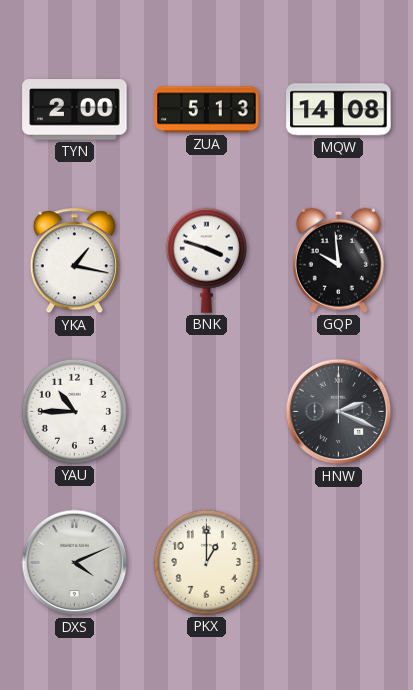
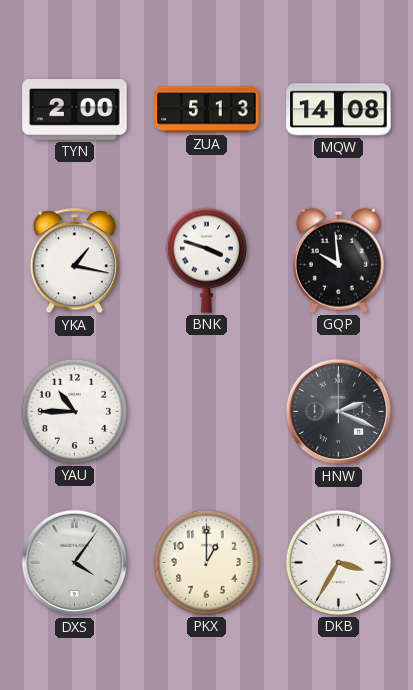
DXS: 4:11 -> 4:06 (75, 563)
DKB: none -> 3:35 (338, 562)
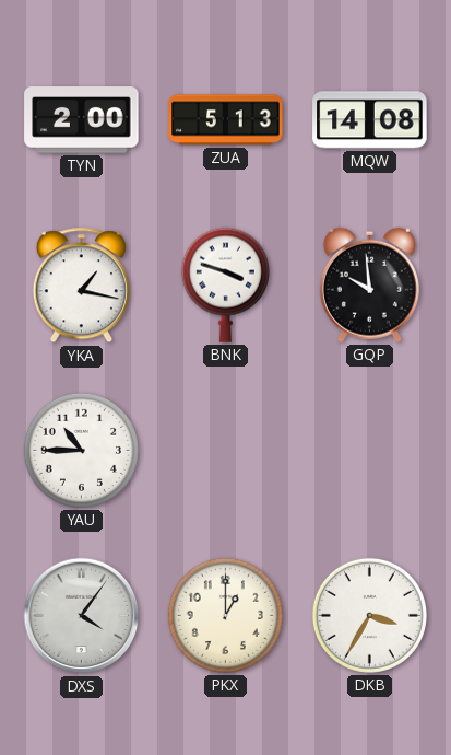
HNW: 2:19 -> none (339, 412)
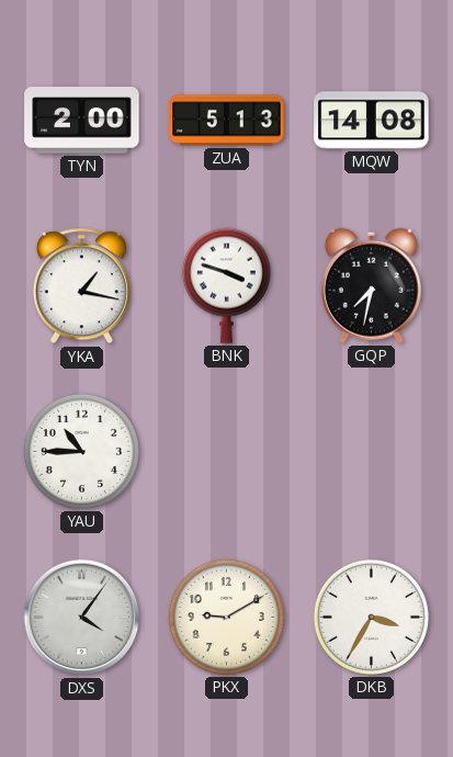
GQP: 9:59 -> 7:32 (371, 285)
PKX: 1:00 -> 9:10 (226, 617)
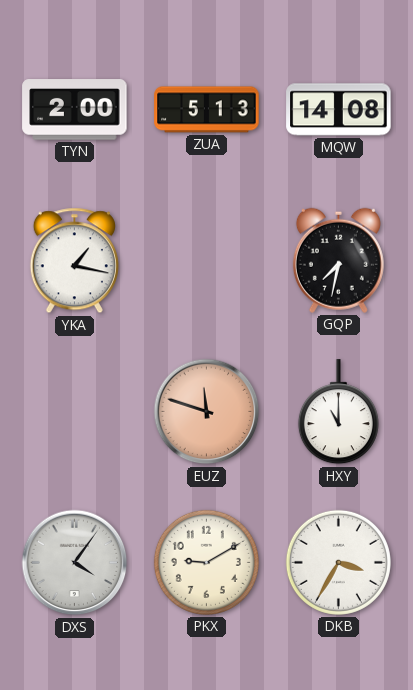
BNK: 3:48 -> none (226, 285)
YAU: 10:45 -> none (81, 451)
EUZ: none -> 11:48 (207, 412)
HXY: none -> 11:00 (338, 412)
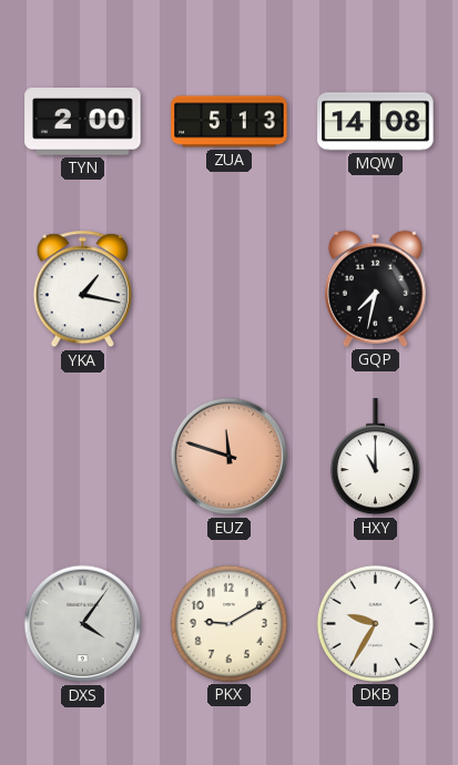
DKB: 3:35 -> 9:35 (375, 623)
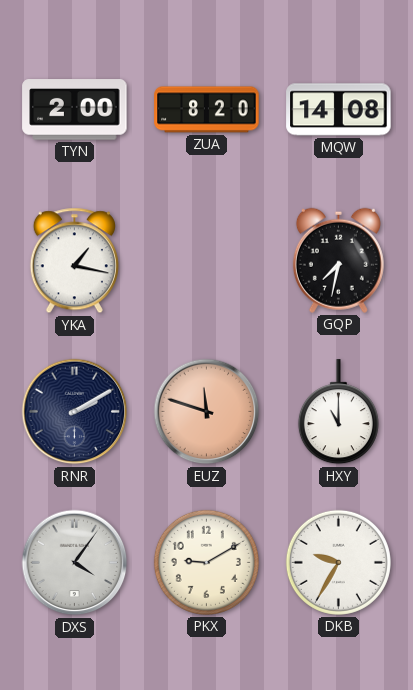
ZUA: 5:13 -> 8:20 (207, 110)
RNR: none -> 2:10 (75, 412)
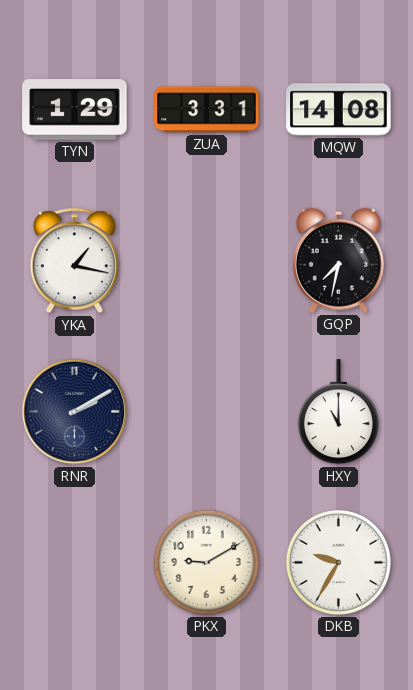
TYN: 2:00 -> 1:29 (75, 110)
ZUA: 8:20 -> 3:31 (207, 110)
EUZ: 11:48 -> none (207, 412)
DXS: 4:06 -> none (75, 563)
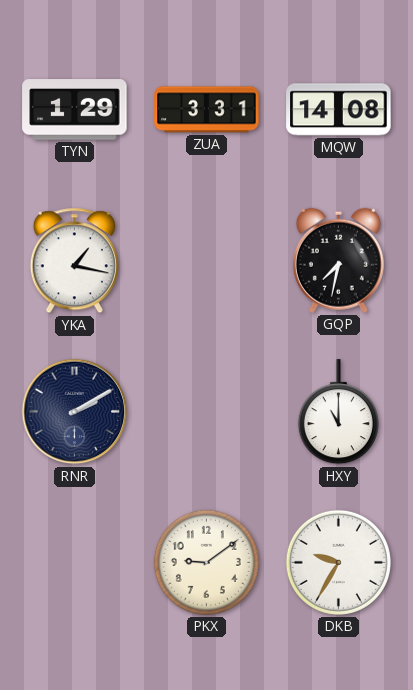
PKX: 9:10 -> 9:09 (206, 562)
